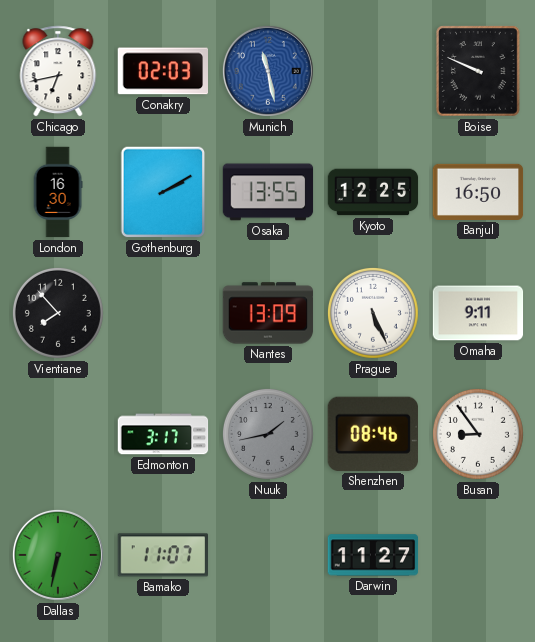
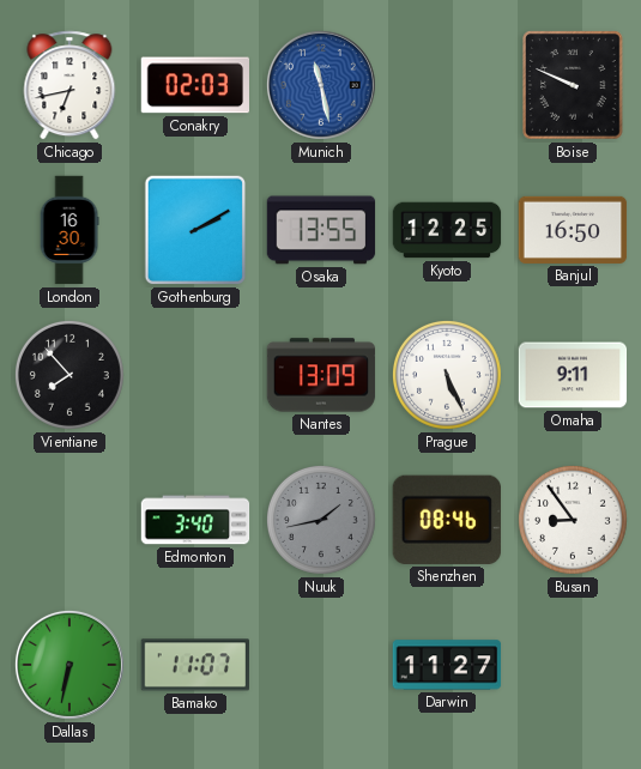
Edmonton: 3:17 -> 3:40 (195, 520)
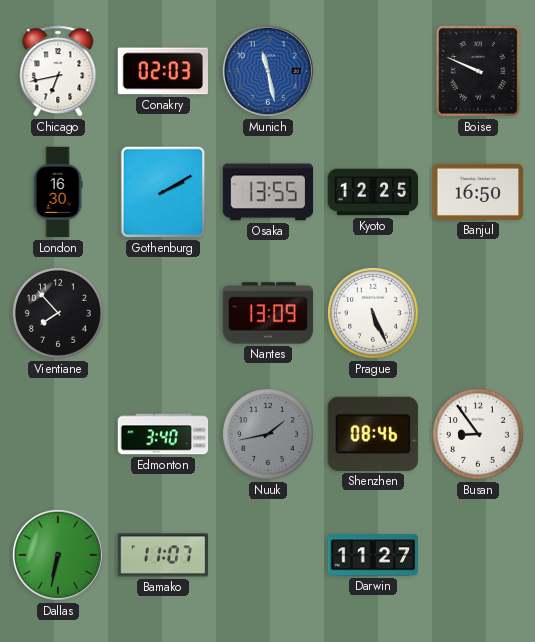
Omaha: 9:11 -> none (573, 375)
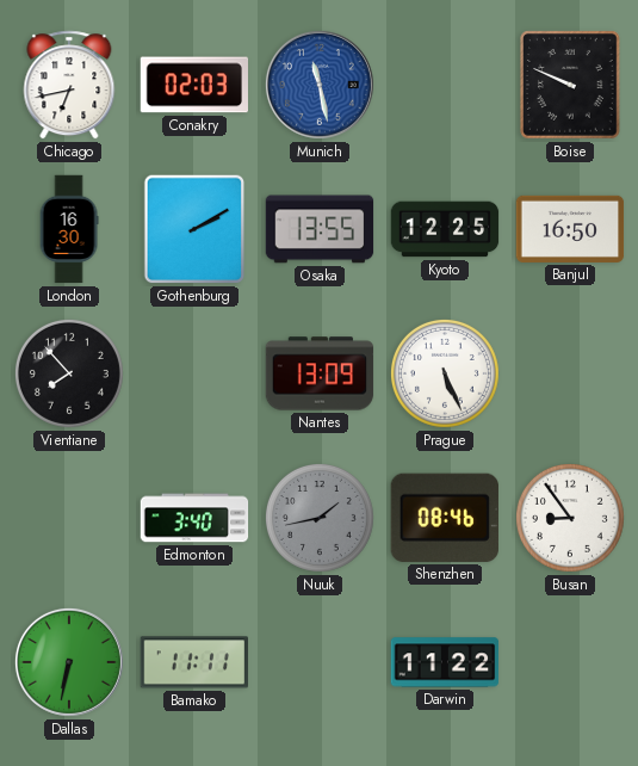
Bamako: 11:07 -> 11:11 (193, 662)
Darwin: 11:27 -> 11:22 (445, 662)
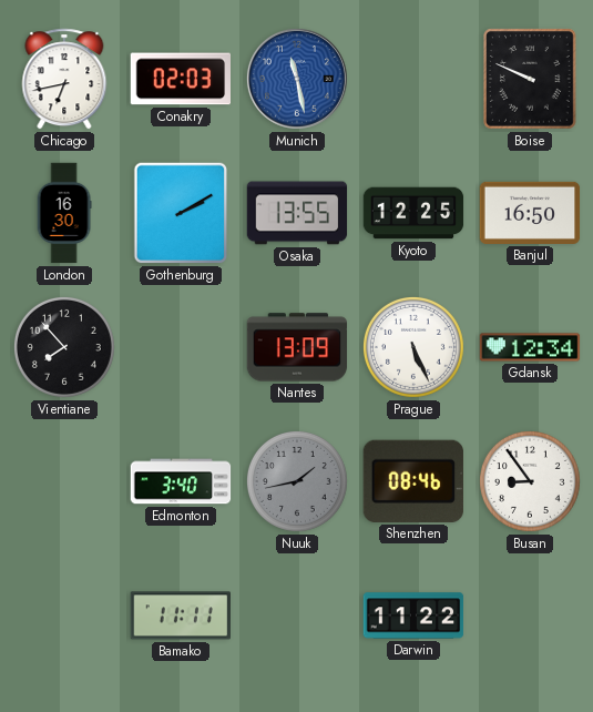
Gdansk: none -> 12:34 (530, 347)
Dallas: 6:32 -> none (69, 662)
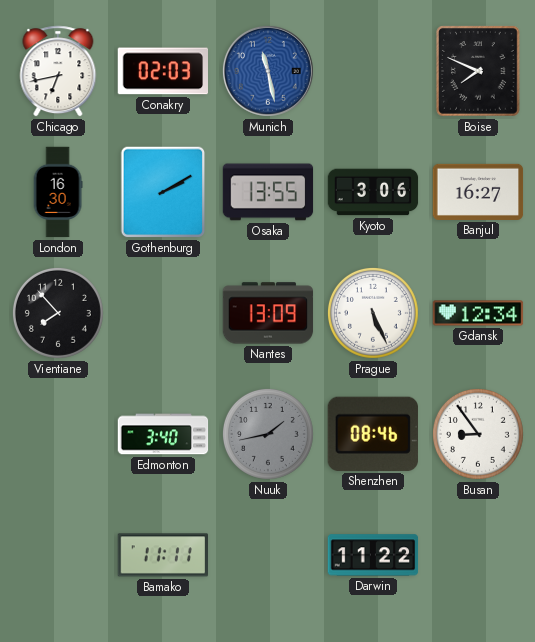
Boise: 9:49 -> 7:49 (478, 71)
Kyoto: 12:25 -> 3:06 (373, 192)
Banjul: 16:50 -> 16:27 (478, 192)
